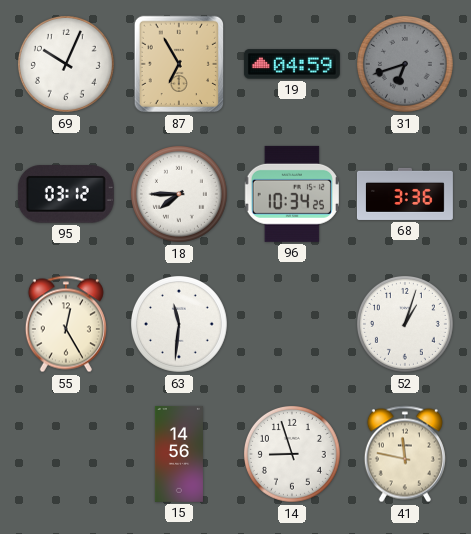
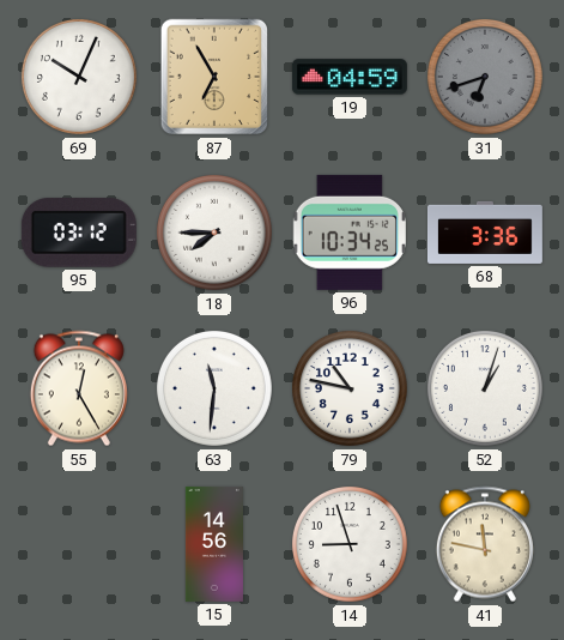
79: none -> 10:47 (350, 388)
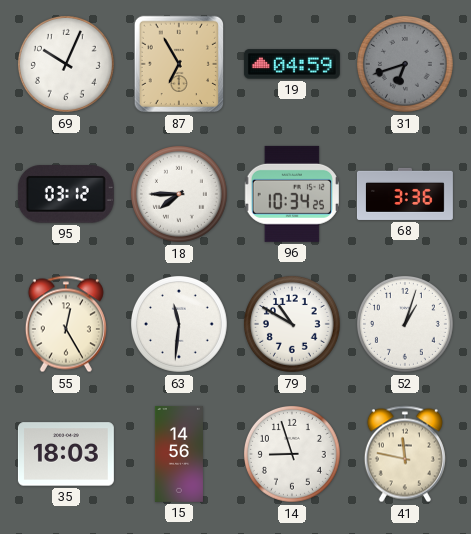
79: 10:47 -> 10:50 (292, 324)
35: none -> 18:03 (66, 454)
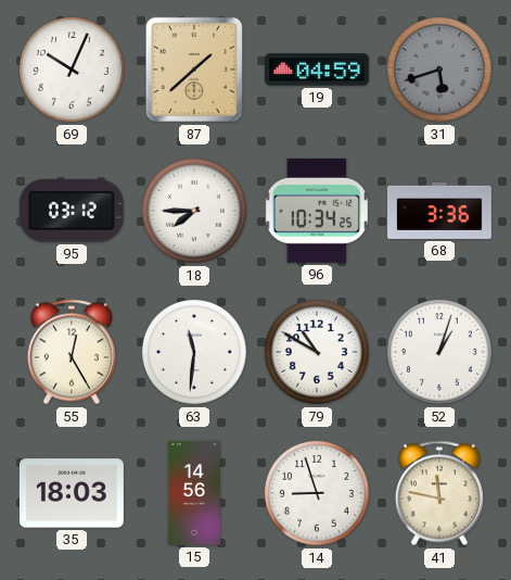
87: 6:55 -> 1:38 (194, 70)
31: 6:42 -> 5:42 (439, 70)
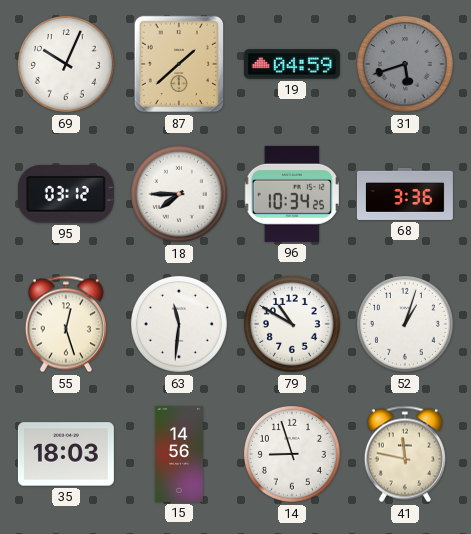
55: 12:25 -> 12:27 (66, 324)
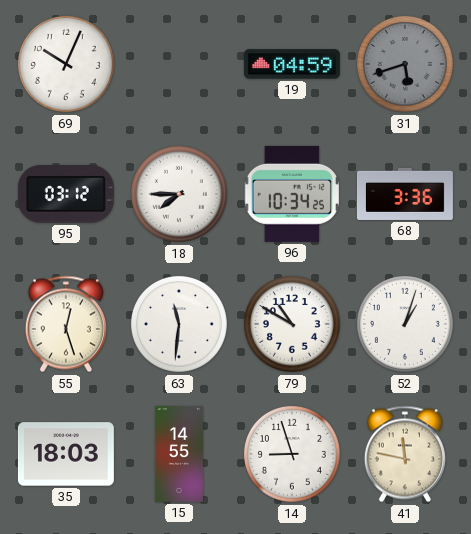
87: 1:38 -> none (179, 64)
15: 14:56 -> 14:55 (179, 454)
